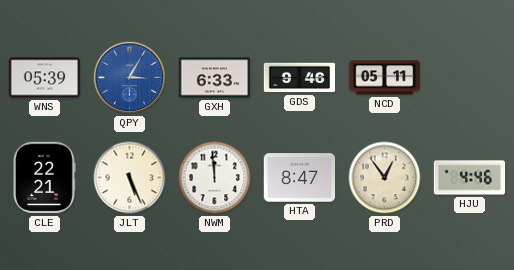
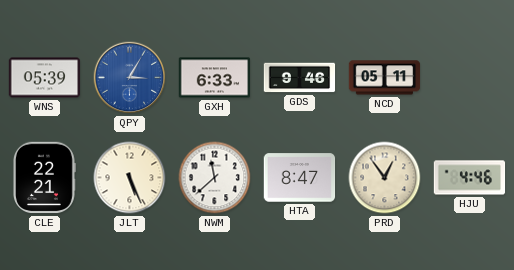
NWM: 11:59 -> 11:38 (215, 178)
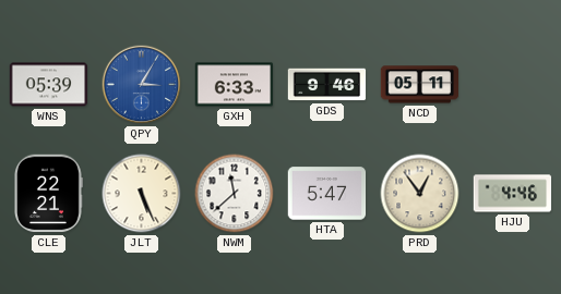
HTA: 8:47 -> 5:47 (327, 194)
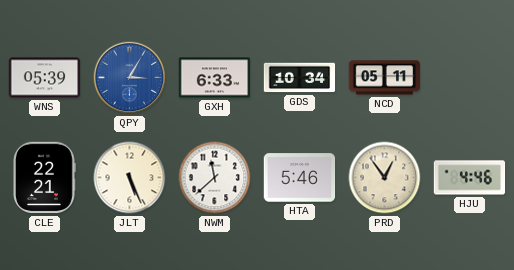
GDS: 9:46 -> 10:34 (300, 78)
HTA: 5:47 -> 5:46 (300, 178)
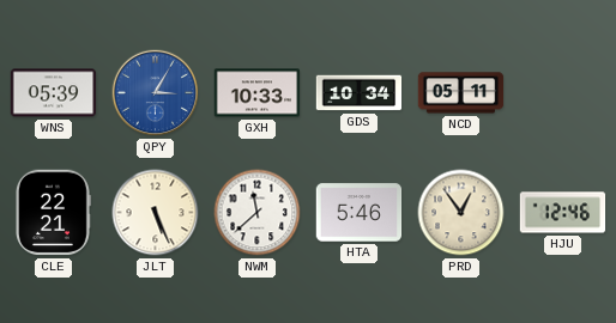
GXH: 6:33 -> 10:33 (258, 93)
HJU: 4:46 -> 12:46 (563, 213)
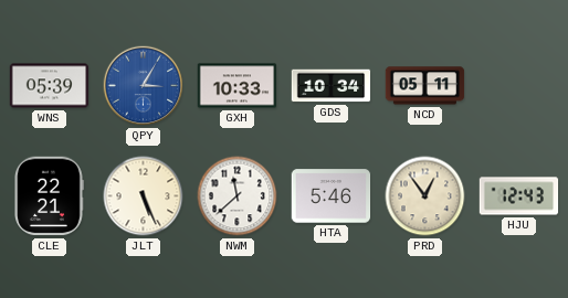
HJU: 12:46 -> 12:43 (519, 196)
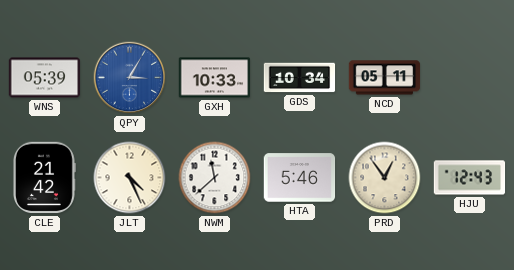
CLE: 22:21 -> 21:42 (44, 178)
JLT: 5:26 -> 4:26 (130, 178)
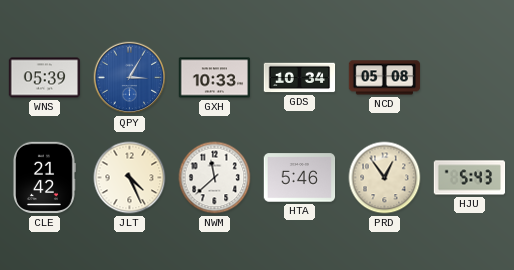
NCD: 05:11 -> 05:08 (385, 78)
HJU: 12:43 -> 5:43 (470, 178)
